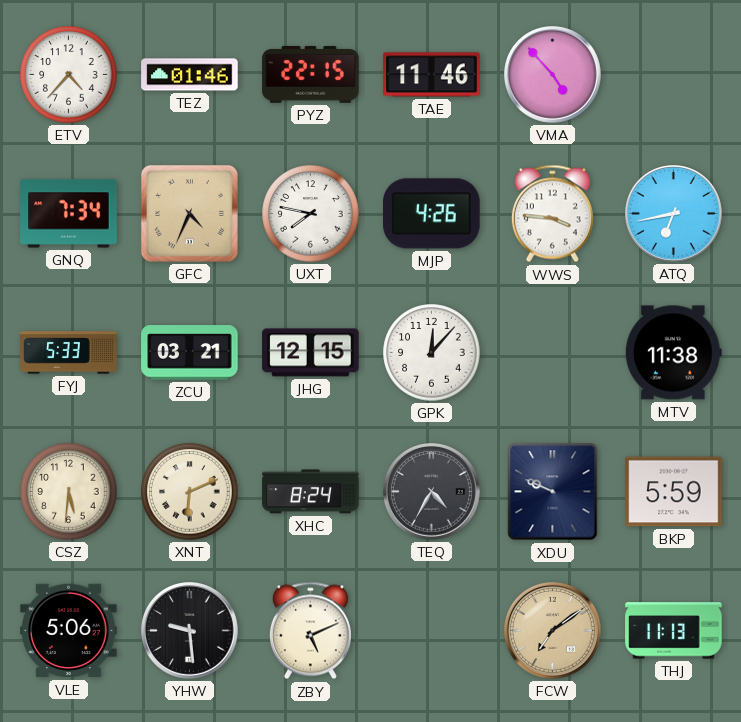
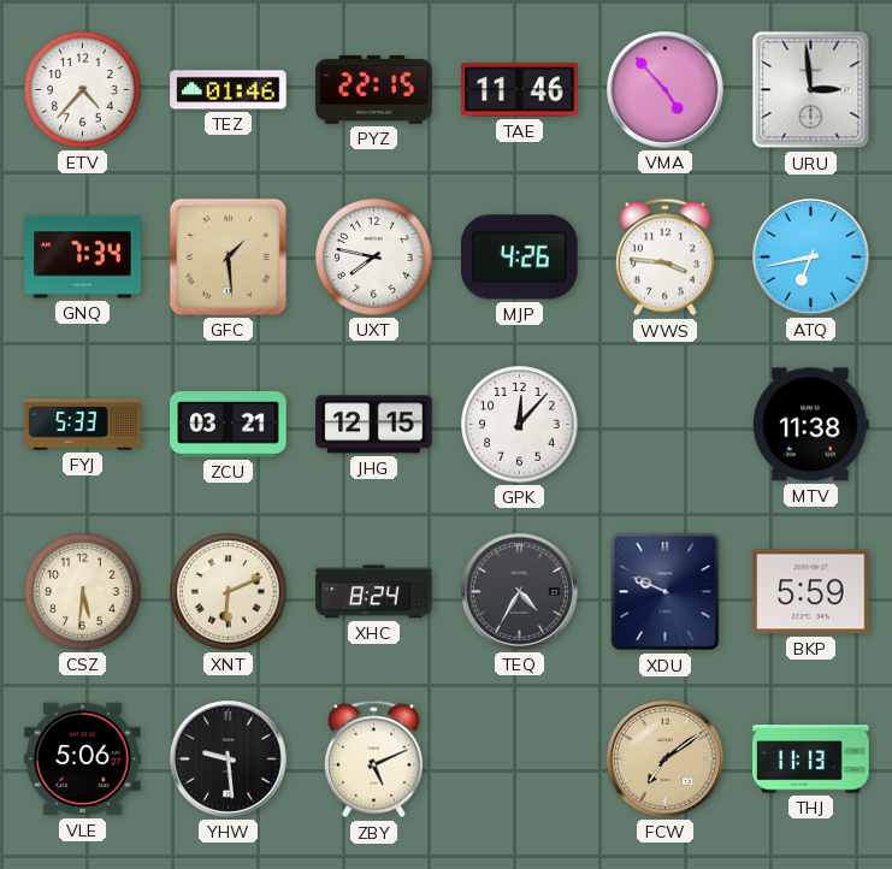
URU: none -> 2:59 (811, 90)
GFC: 4:34 -> 1:29 (228, 256)
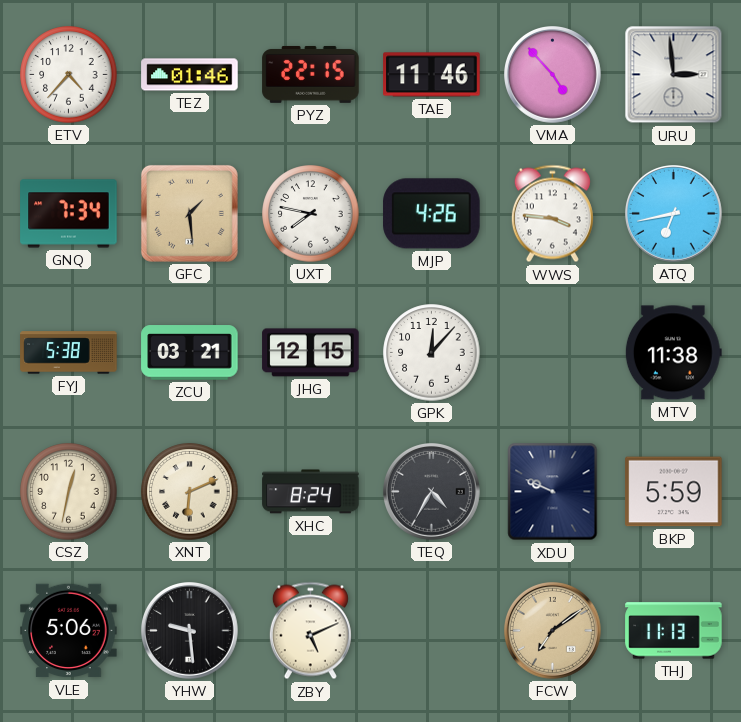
FYJ: 5:33 -> 5:38 (69, 353)
CSZ: 5:31 -> 12:32 (69, 492)
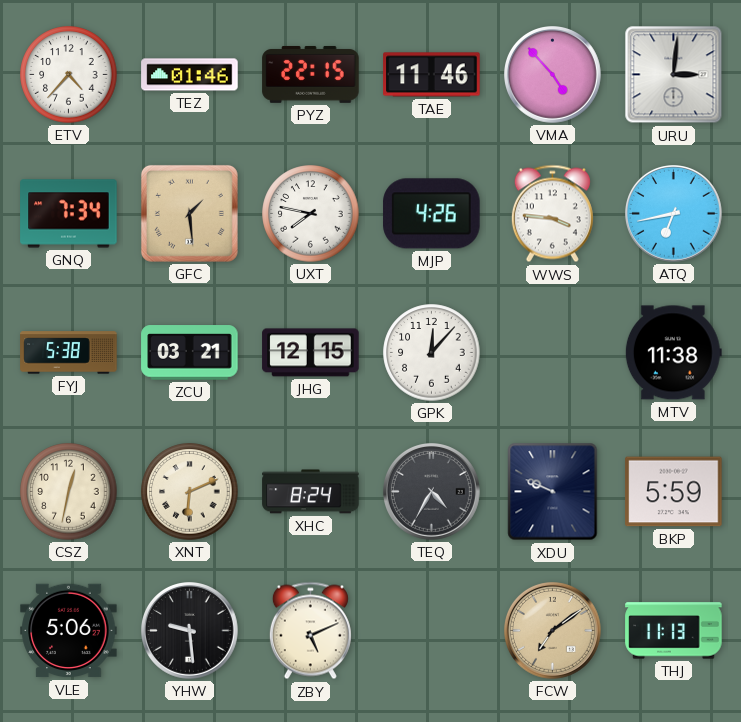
URU: 2:59 -> 3:01 (674, 75)
